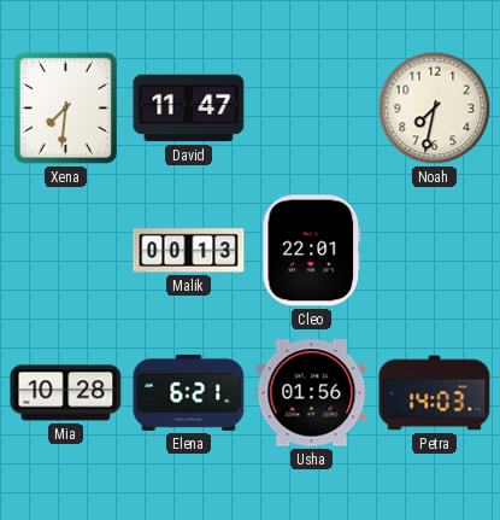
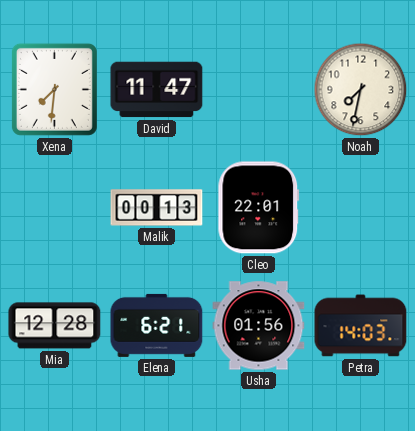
Mia: 10:28 -> 12:28 (55, 326)
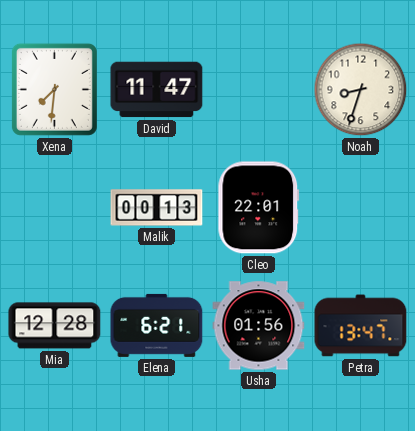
Noah: 7:32 -> 8:33 (361, 90)
Petra: 14:03 -> 13:47 (361, 326)
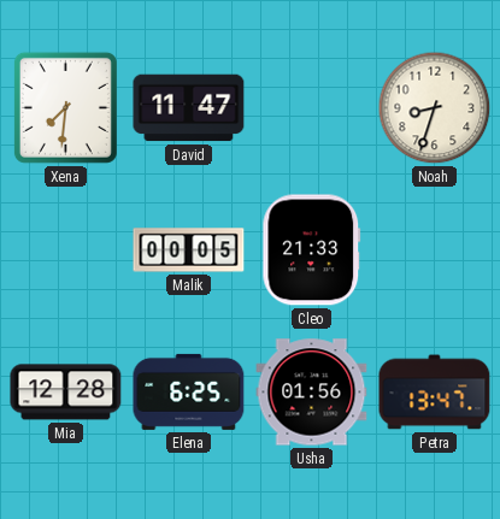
Malik: 00:13 -> 00:05 (189, 250)
Cleo: 22:01 -> 21:33 (312, 250)
Elena: 6:21 -> 6:25 (189, 391)
